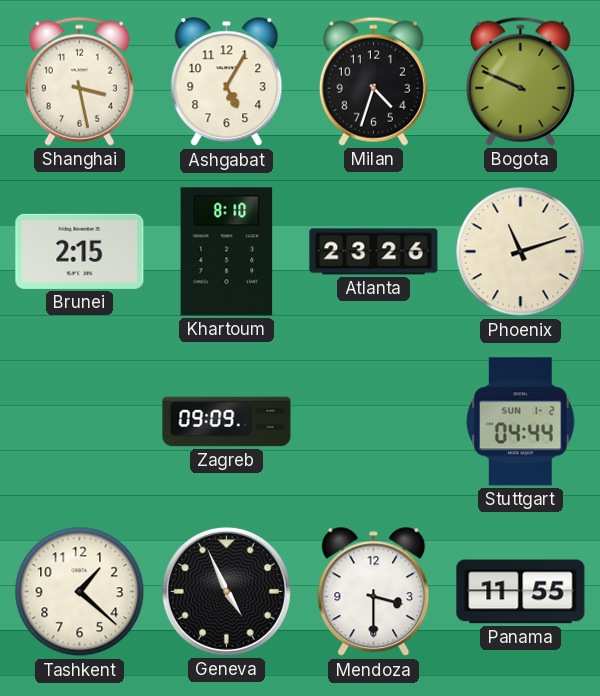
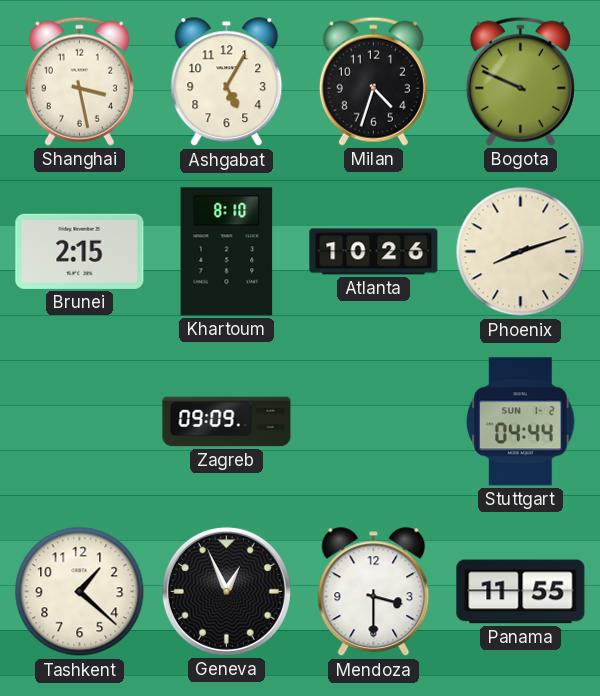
Atlanta: 23:26 -> 10:26 (374, 252)
Phoenix: 11:12 -> 8:12 (521, 252)
Geneva: 4:56 -> 12:56 (226, 591)
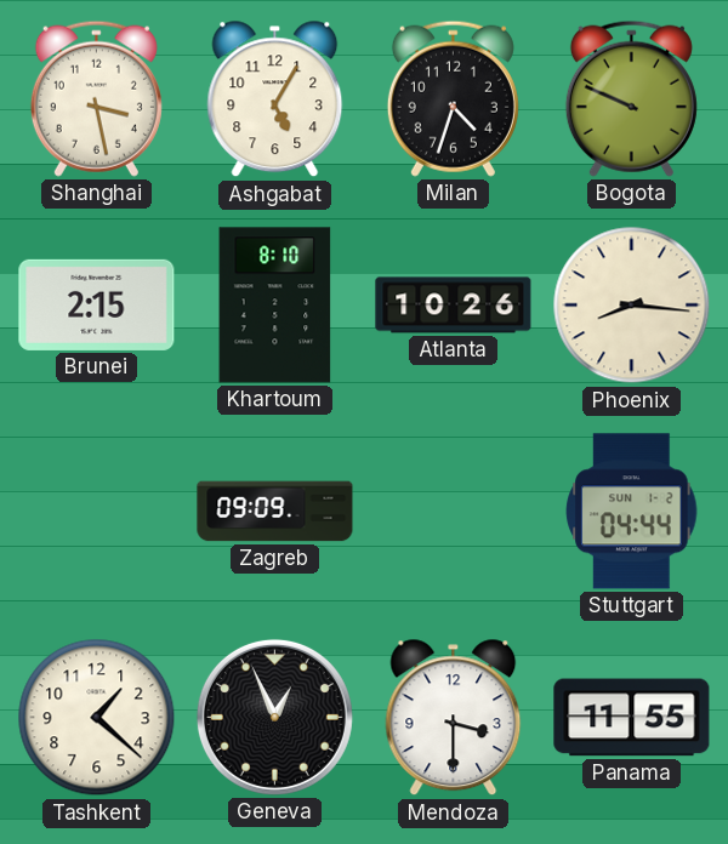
Phoenix: 8:12 -> 8:16 (632, 306)
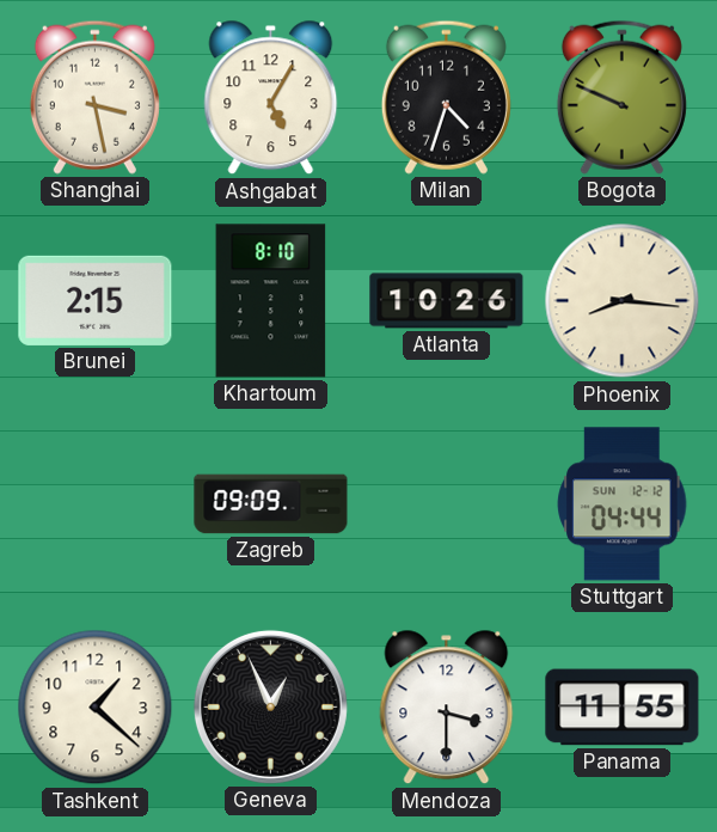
Stuttgart date: SUN 1-2 -> SUN 12-12 (623, 504)
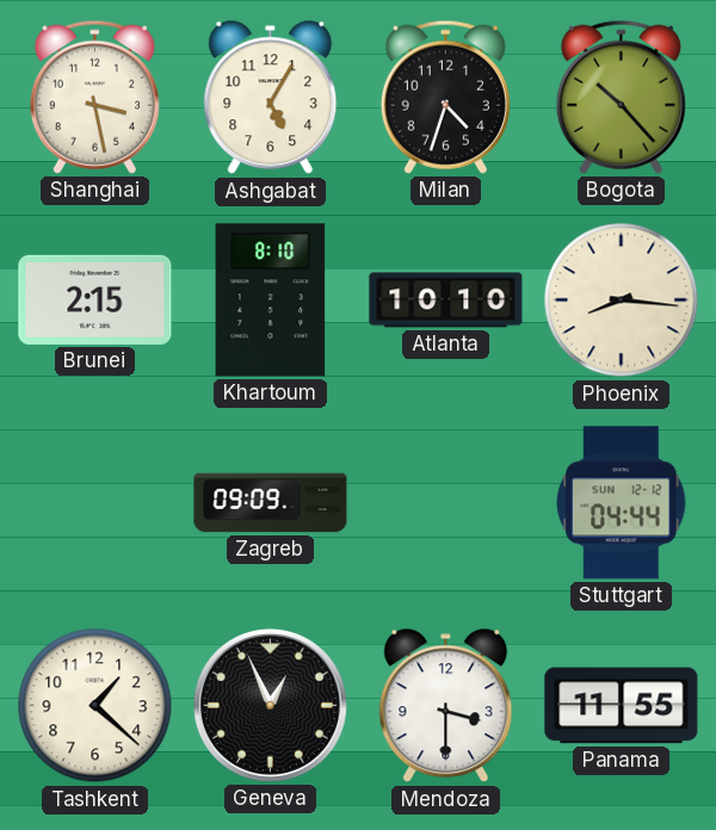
Bogota: 9:49 -> 10:23 (621, 97)
Atlanta: 10:26 -> 10:10 (446, 301)
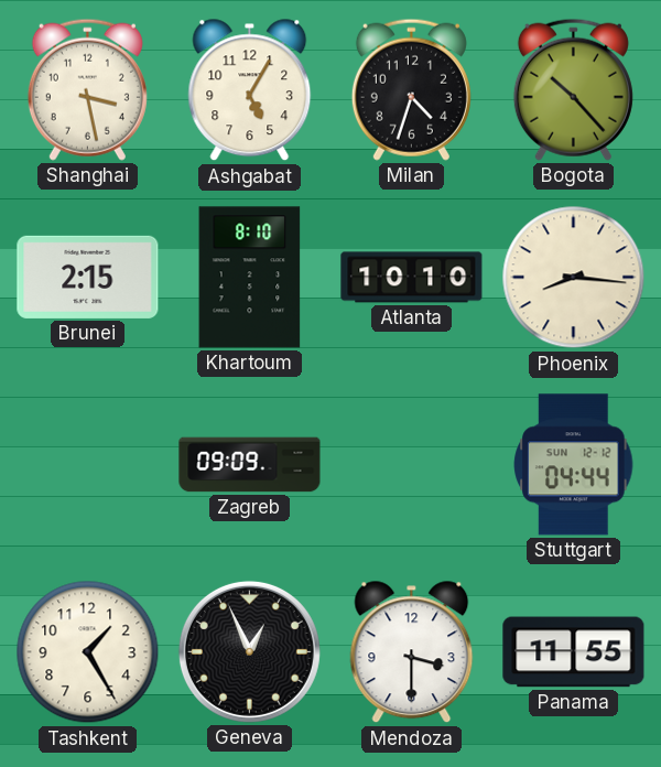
Tashkent: 1:22 -> 1:25 (88, 652)
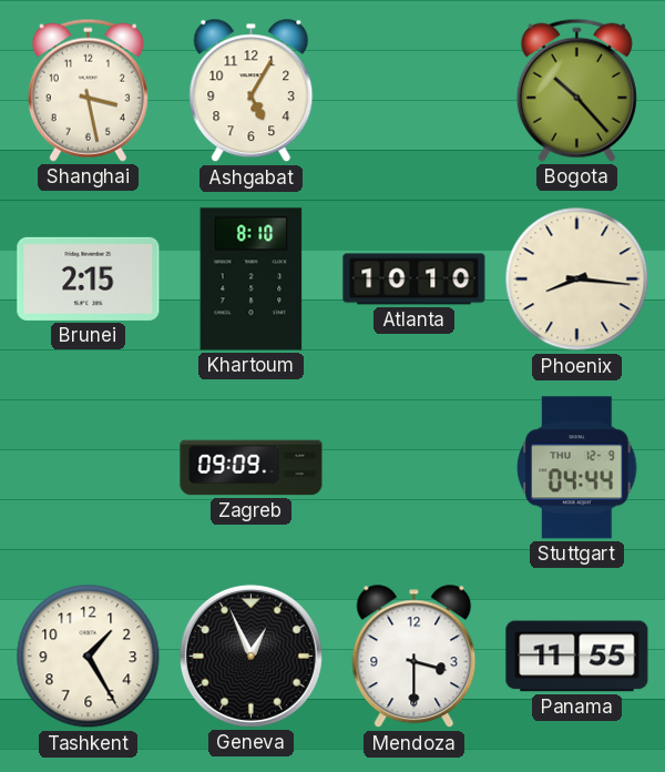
Milan: 4:33 -> none (411, 89)
Stuttgart date: SUN 12-12 -> THU 12-9 (577, 468)
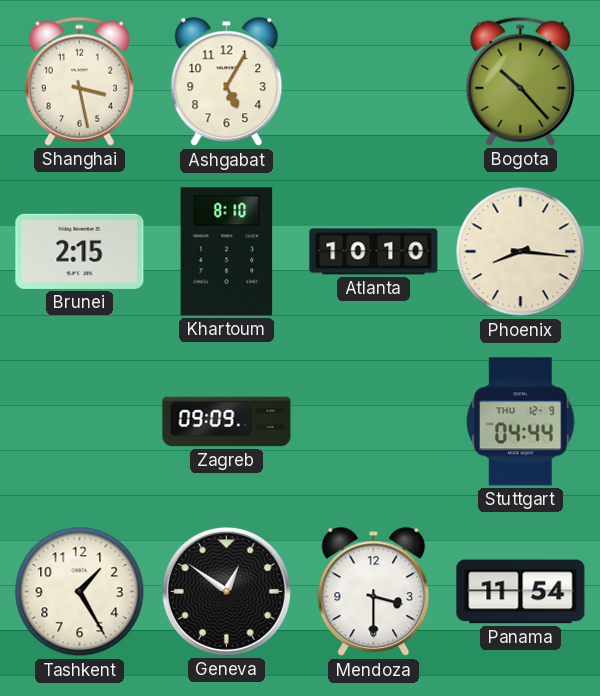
Geneva: 12:56 -> 12:51 (226, 591)
Panama: 11:55 -> 11:54 (521, 592)
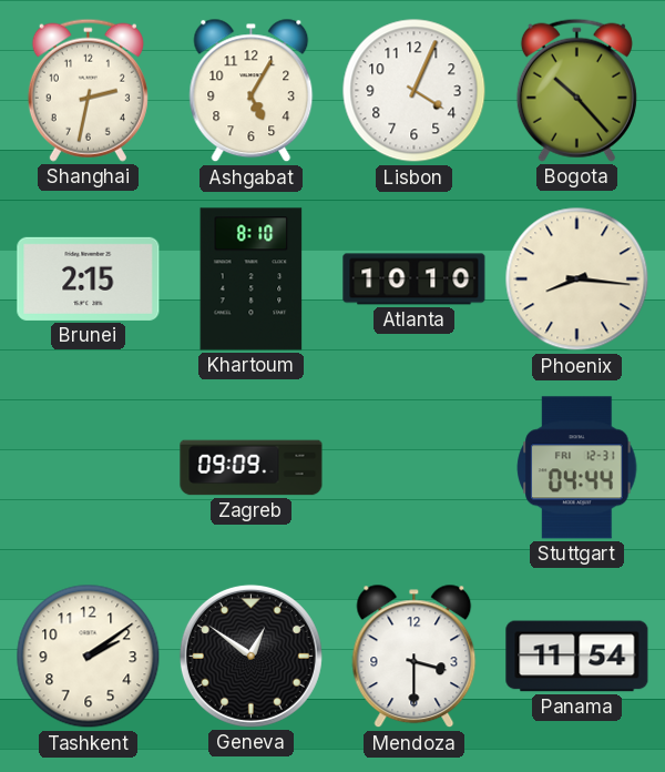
Shanghai: 3:28 -> 2:32 (88, 90)
Lisbon: none -> 4:04 (415, 91)
Stuttgart date: THU 12-9 -> FRI 12-31 (577, 468)
Tashkent: 1:25 -> 2:09 (89, 657)
